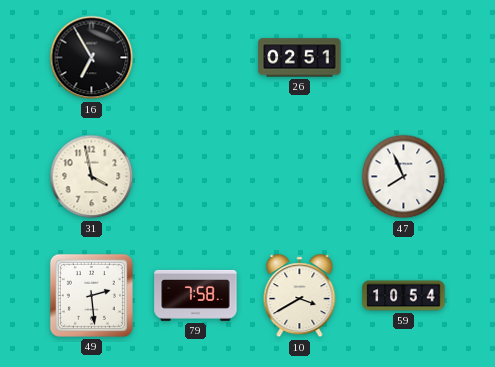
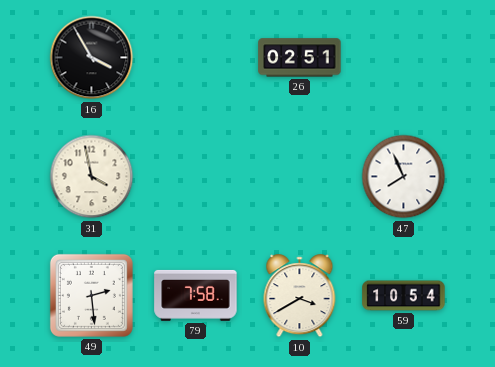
16: 6:55 -> 3:55 (92, 58)
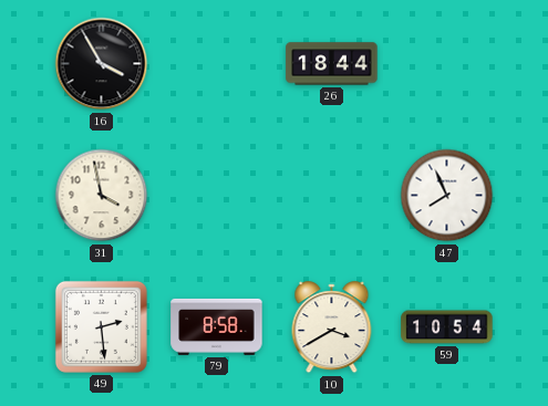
26: 02:51 -> 18:44 (332, 64)
79: 7:58 -> 8:58 (217, 326)
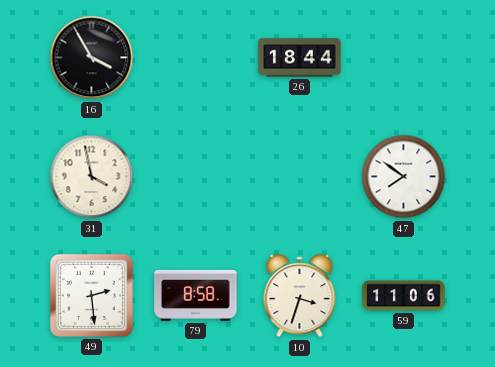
47: 7:56 -> 7:51 (404, 177)
10: 3:40 -> 3:33 (300, 296)
59: 10:54 -> 11:06 (404, 296)
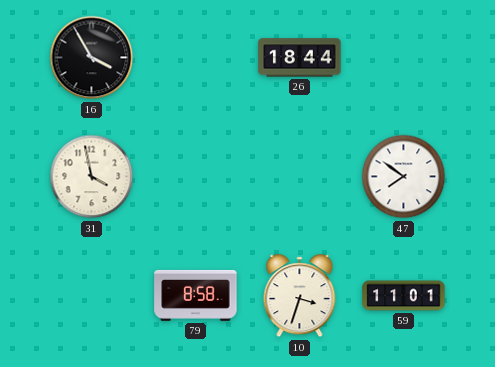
49: 2:29 -> none (91, 295)
59: 11:06 -> 11:01 (404, 296)
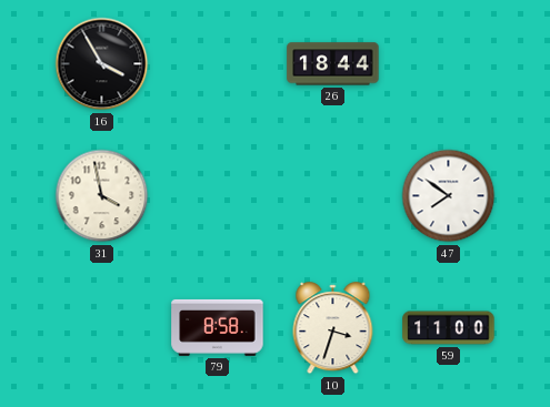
59: 11:01 -> 11:00 (449, 328)
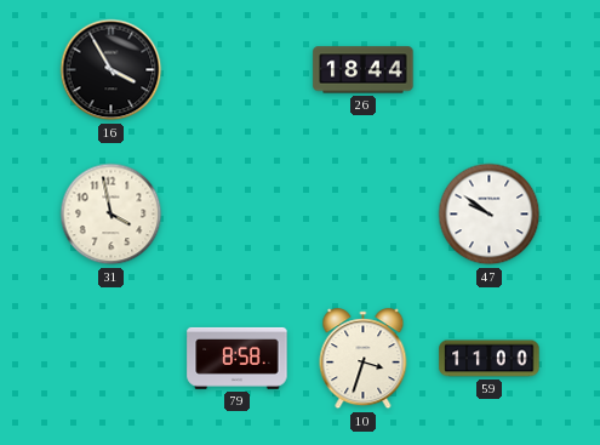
47: 7:51 -> 9:51 (490, 215)
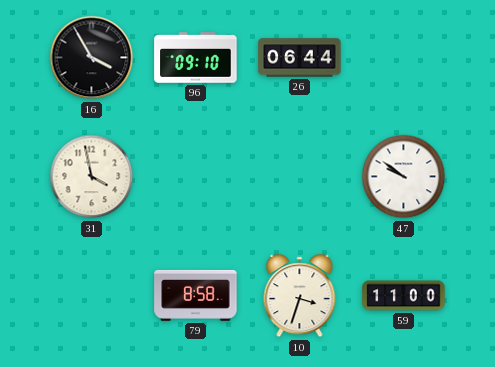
96: none -> 09:10 (196, 58)
26: 18:44 -> 06:44 (300, 58)
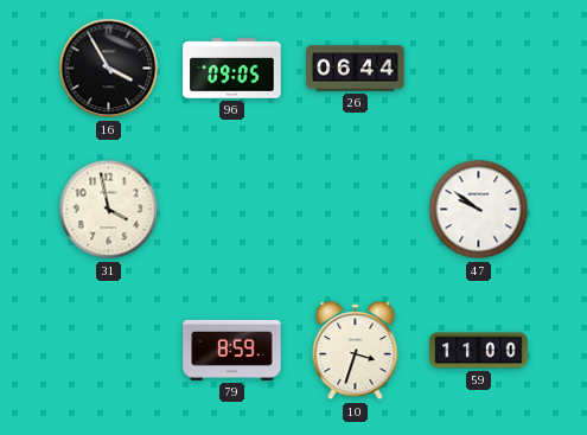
96: 09:10 -> 09:05 (232, 69)
79: 8:58 -> 8:59 (232, 350)
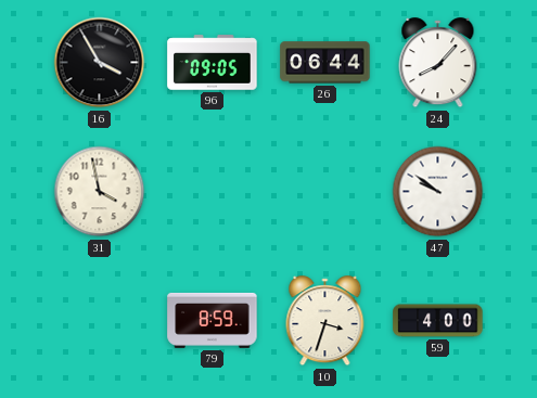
24: none -> 8:07 (438, 63)
59: 11:00 -> 4:00 (438, 321)
